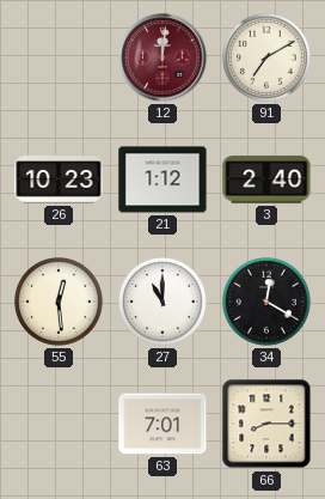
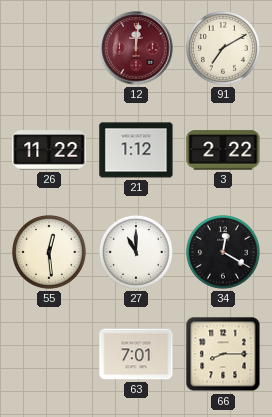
26: 10:23 -> 11:22 (49, 150)
3: 2:40 -> 2:22 (223, 150)
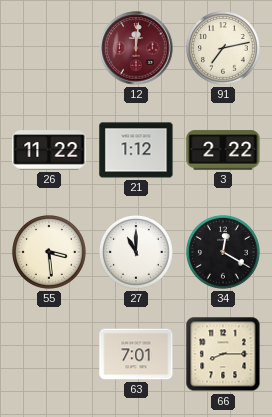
91: 7:10 -> 7:13 (224, 49)
55: 12:29 -> 3:29 (50, 253)
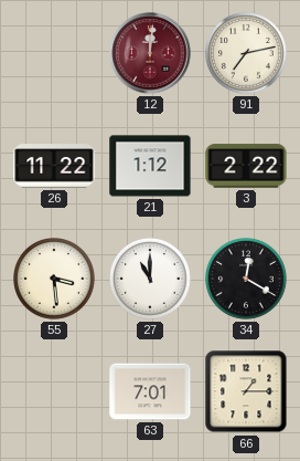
66: 8:15 -> 1:15 (246, 391)
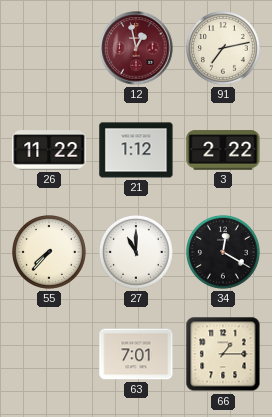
12: 12:01 -> 12:58 (136, 48)
55: 3:29 -> 7:37 (50, 253)
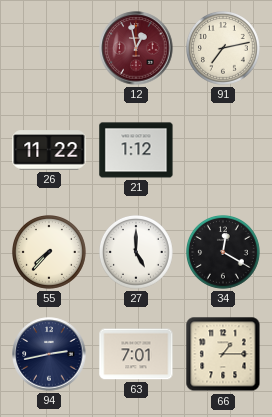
3: 2:22 -> none (223, 150)
27: 11:00 -> 5:00 (137, 253)
94: none -> 2:43 (49, 354)
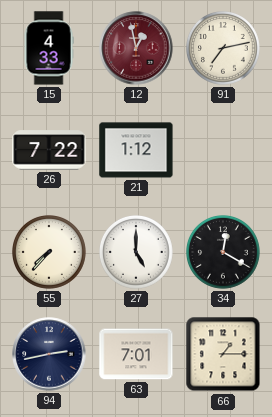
15: none -> 4:33 (49, 48)
26: 11:22 -> 7:22 (49, 150)
